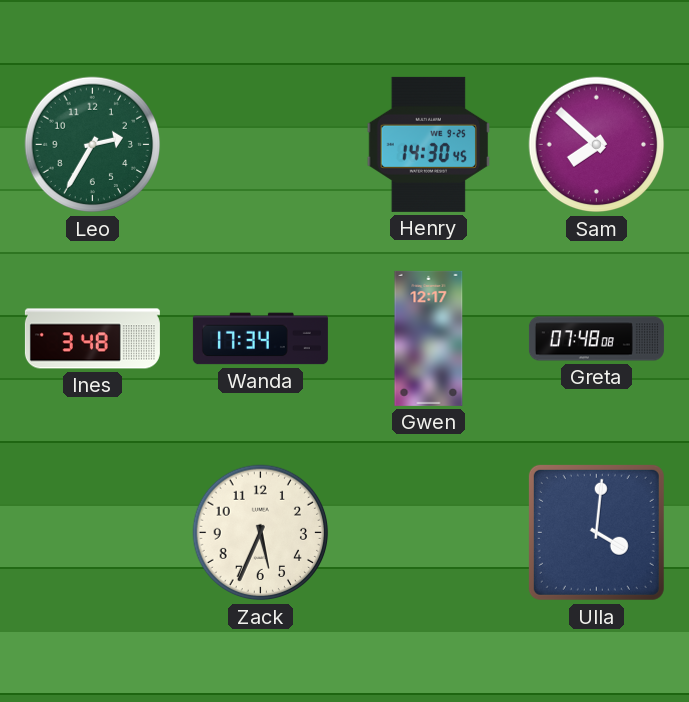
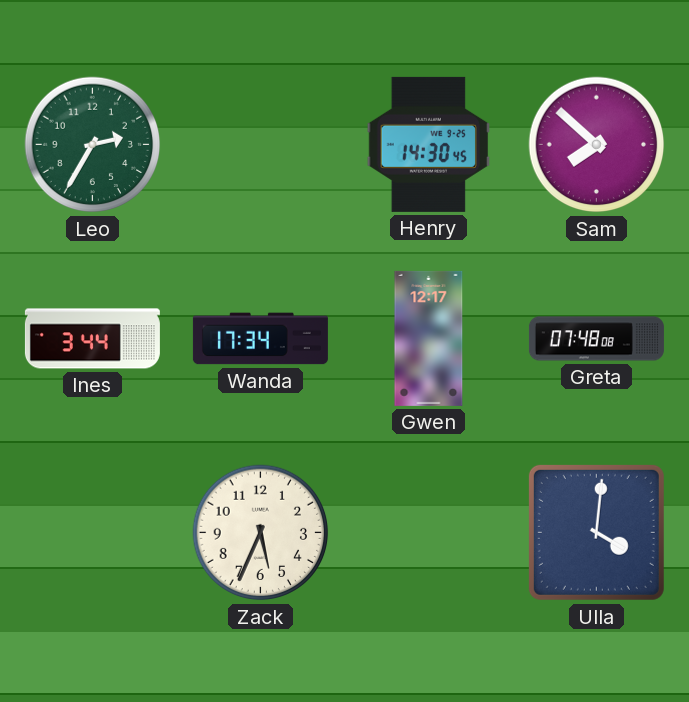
Ines: 3:48 -> 3:44 (92, 339)
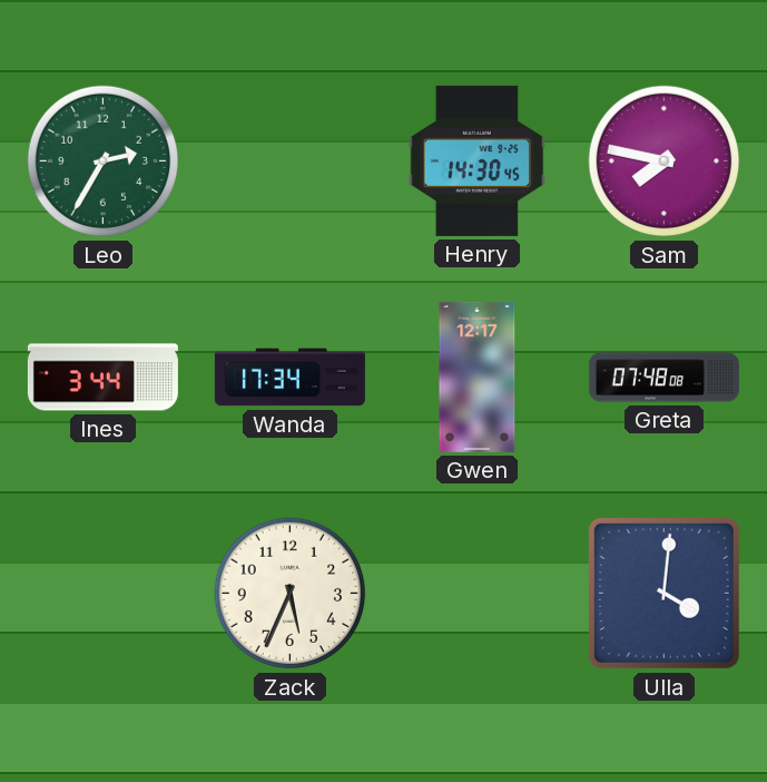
Sam: 7:52 -> 7:47 (665, 162)
